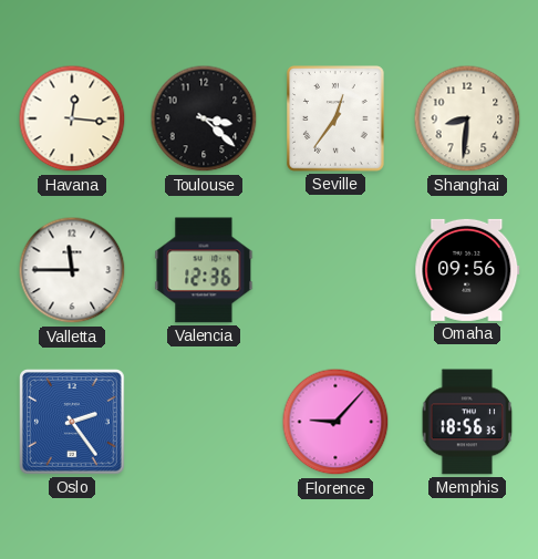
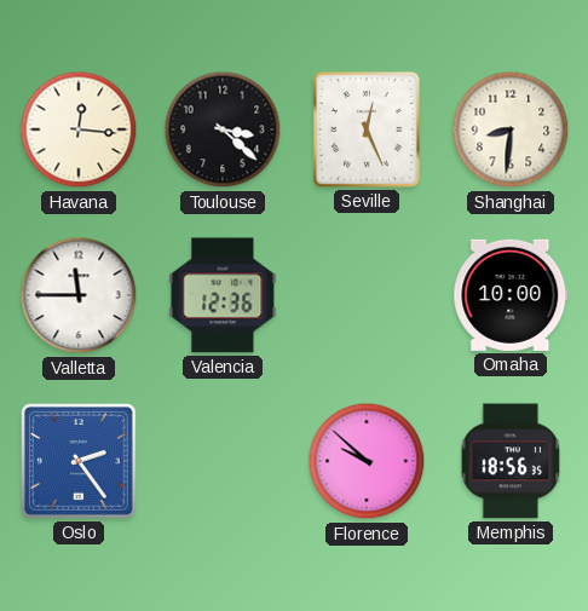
Seville: 12:36 -> 12:26 (368, 131)
Omaha: 09:56 -> 10:00 (511, 295)
Florence: 9:07 -> 9:52 (367, 461)
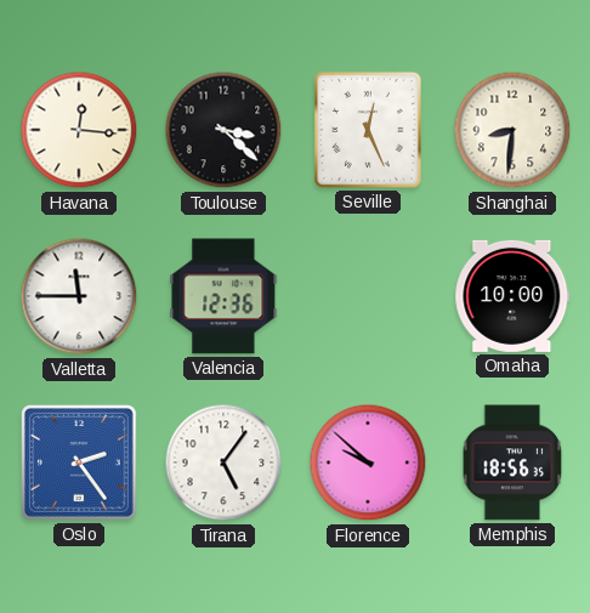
Tirana: none -> 5:06 (223, 462)
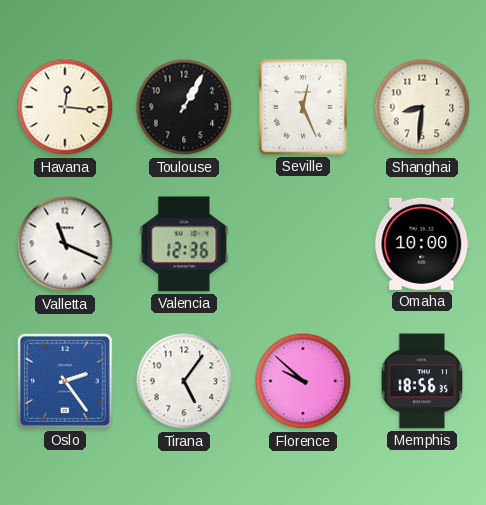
Toulouse: 3:22 -> 1:05 (184, 107)
Valletta: 11:45 -> 11:19 (65, 244)
